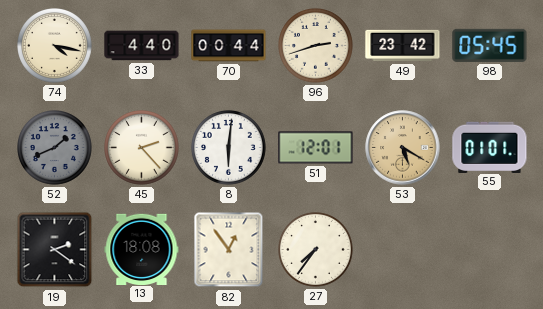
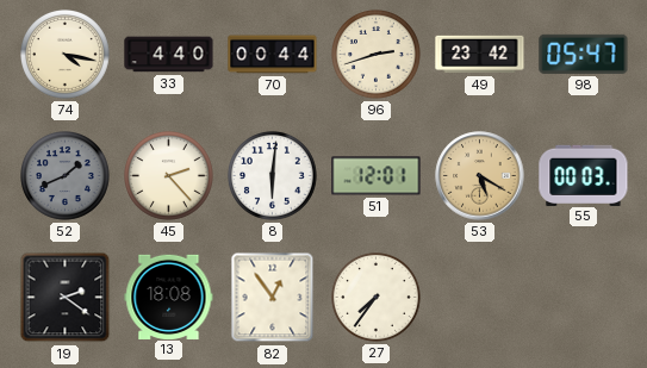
98: 05:45 -> 05:47 (584, 54)
55: 01:01 -> 00:03 (584, 175)
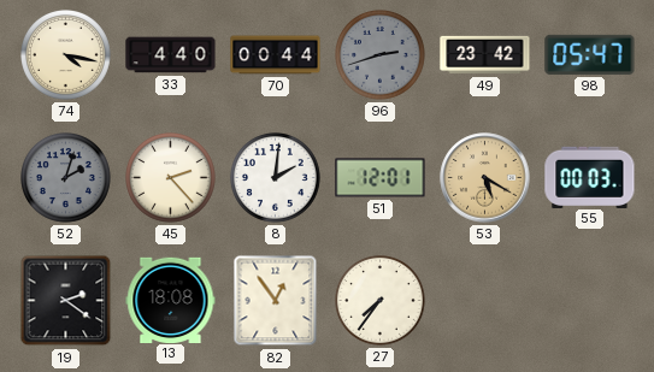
96 dial: cream -> grey (381, 55)
52: 1:41 -> 2:03 (66, 178)
8: 6:01 -> 2:01 (276, 178)
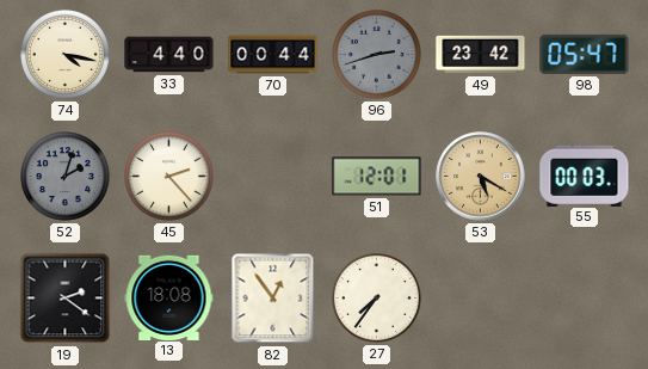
8: 2:01 -> none (276, 178)
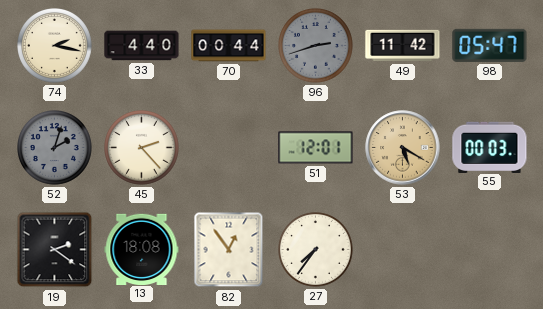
74: 4:17 -> 2:17 (55, 46)
49: 23:42 -> 11:42 (403, 46)
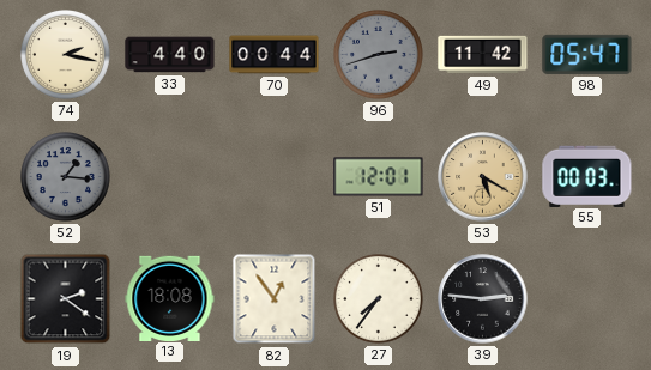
52: 2:03 -> 1:16 (66, 177)
45: 2:23 -> none (142, 148)
39: none -> 2:46 (483, 299)
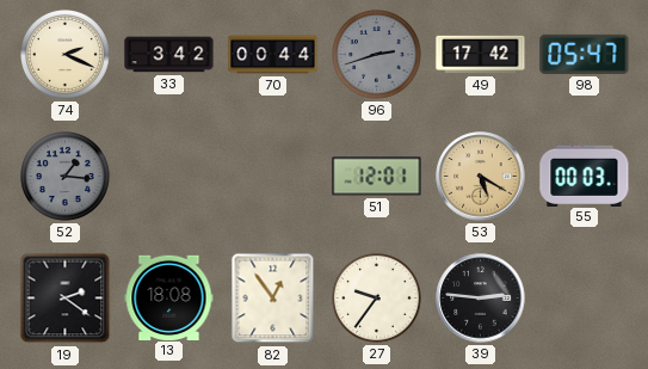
74: 2:17 -> 2:19 (66, 55)
33: 4:40 -> 3:42 (169, 55)
49: 11:42 -> 17:42 (481, 55)
27: 7:36 -> 9:36 (377, 299)
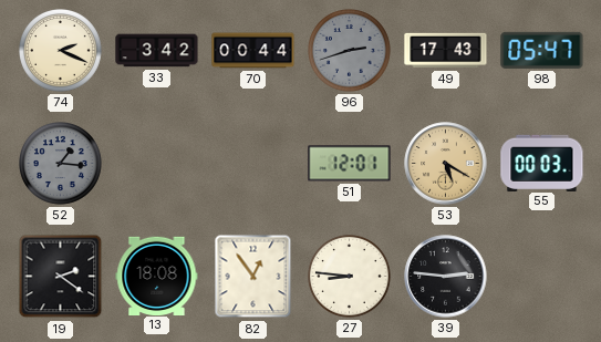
49: 17:42 -> 17:43 (446, 51)
27: 9:36 -> 8:46 (350, 277)
